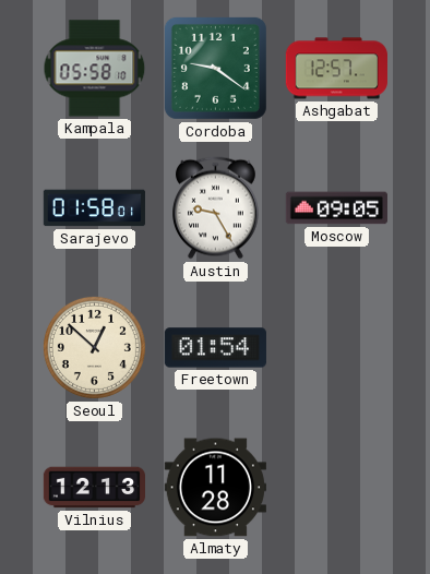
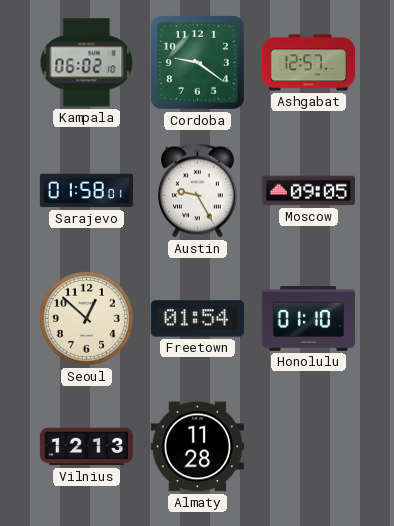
Kampala: 05:58 -> 06:02 (87, 63)
Honolulu: none -> 01:10 (308, 319)
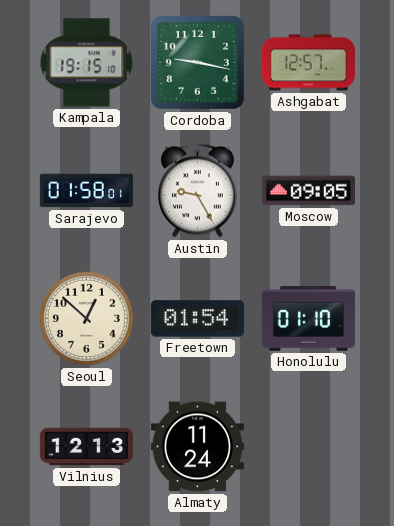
Kampala: 06:02 -> 19:15 (87, 63)
Cordoba: 9:21 -> 9:17 (197, 62)
Almaty: 11:28 -> 11:24 (197, 447)
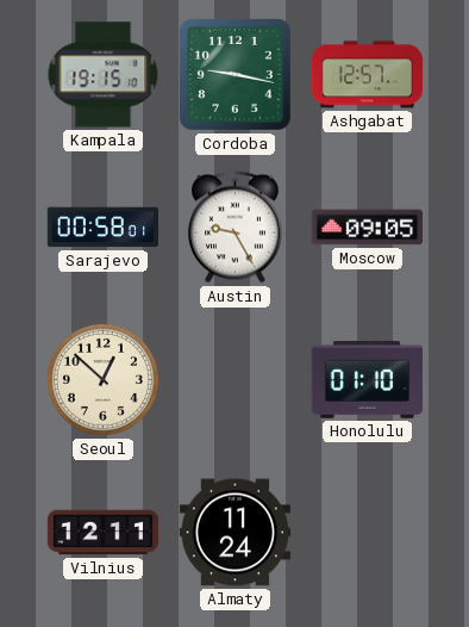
Sarajevo: 01:58 -> 00:58 (102, 228)
Freetown: 01:54 -> none (197, 319)
Vilnius: 12:13 -> 12:11 (102, 533)
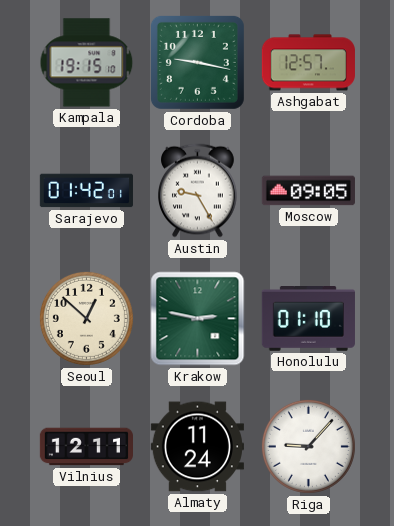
Sarajevo: 00:58 -> 01:42 (86, 191)
Krakow: none -> 2:47 (198, 319)
Riga: none -> 9:07 (308, 446)
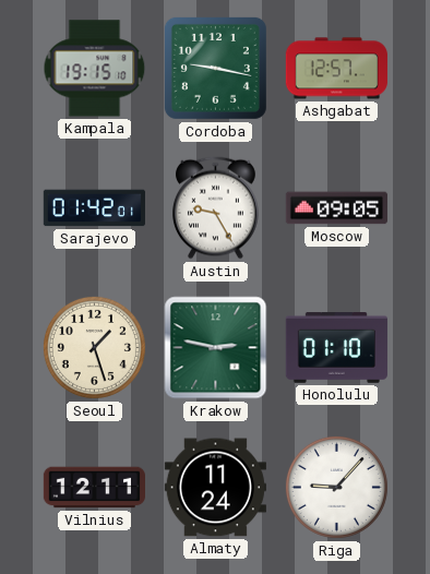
Seoul: 12:52 -> 1:27 (94, 347)
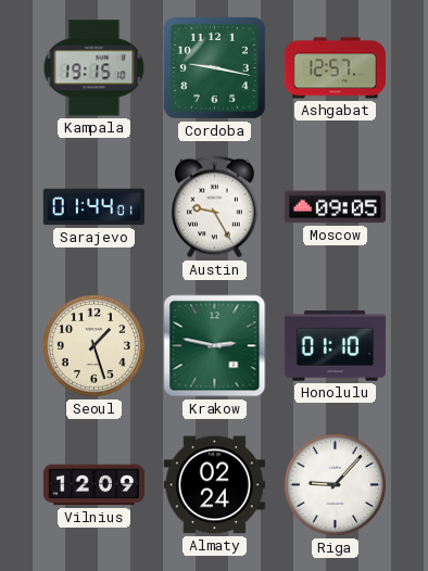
Sarajevo: 01:42 -> 01:44 (93, 207)
Vilnius: 12:11 -> 12:09 (93, 485)
Almaty: 11:24 -> 02:24 (214, 485)
